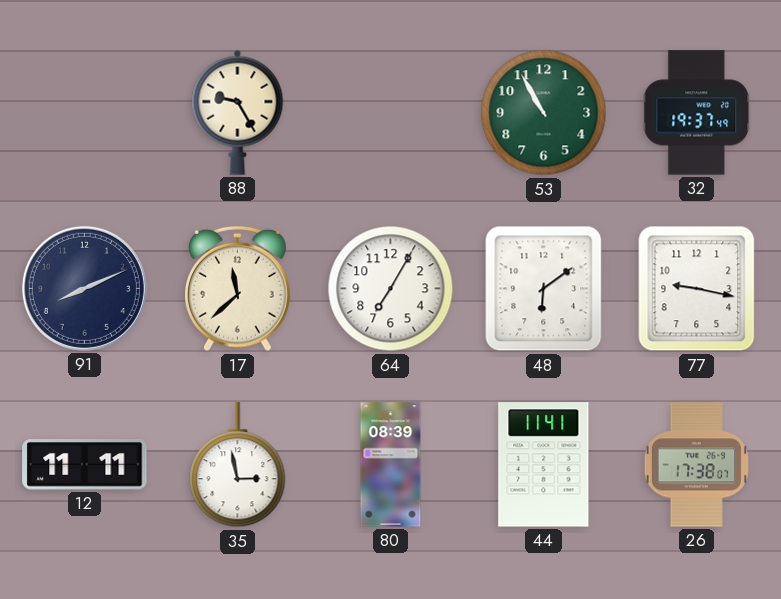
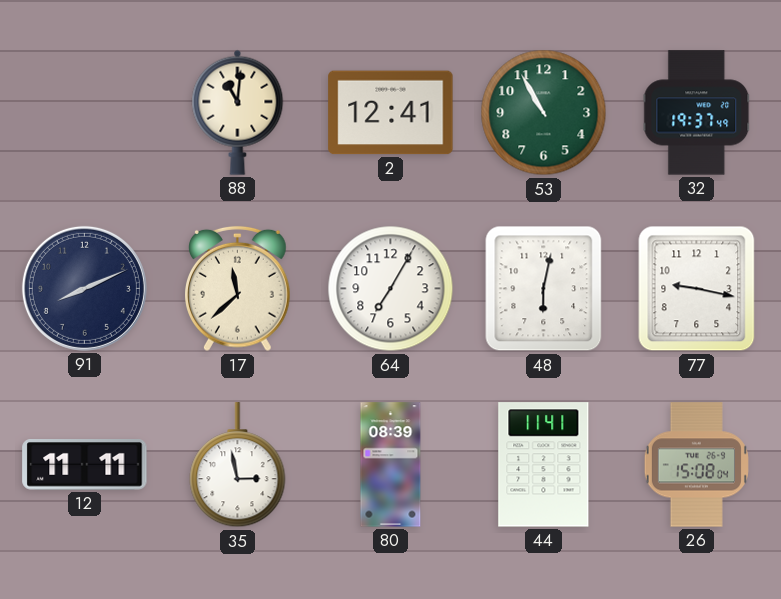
88: 9:25 -> 11:01 (238, 112)
2: none -> 12:41 (391, 113)
48: 6:09 -> 6:02 (544, 289)
26: 17:38 -> 15:08 (696, 465)
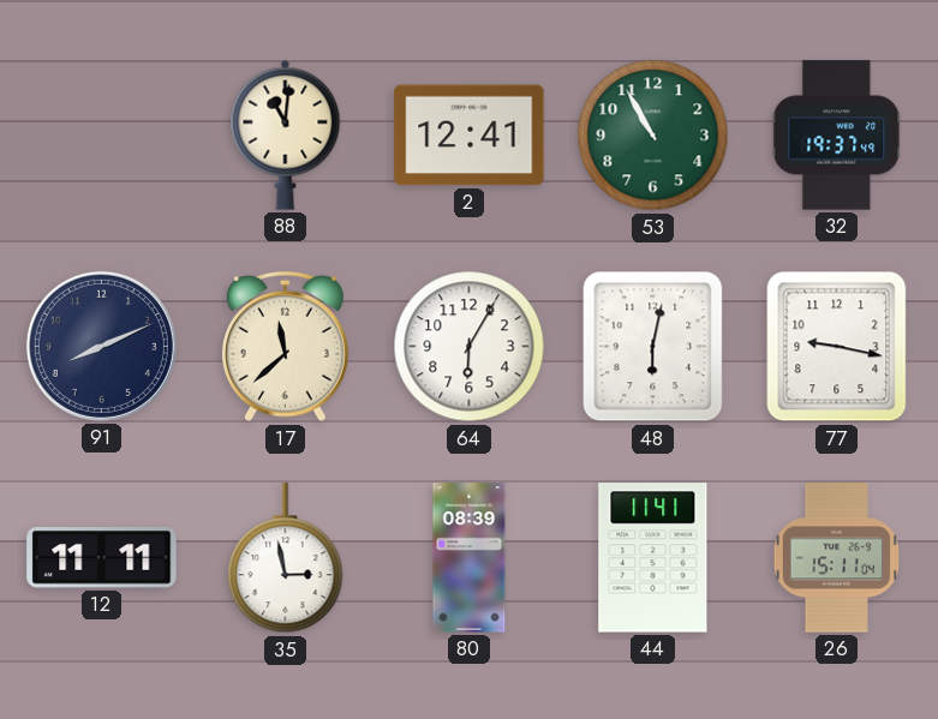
64: 7:05 -> 6:05 (470, 347)
26: 15:08 -> 15:11 (836, 558)
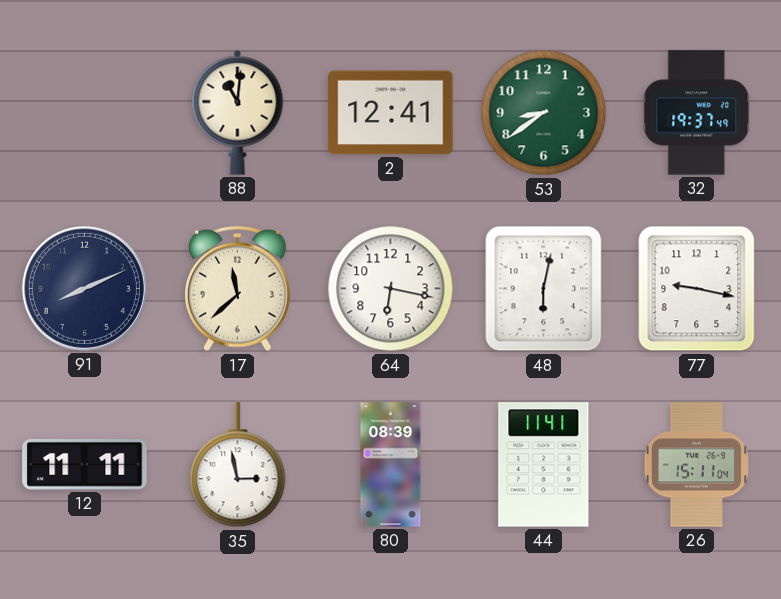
53: 10:55 -> 8:39 (544, 113)
64: 6:05 -> 6:17 (391, 289)
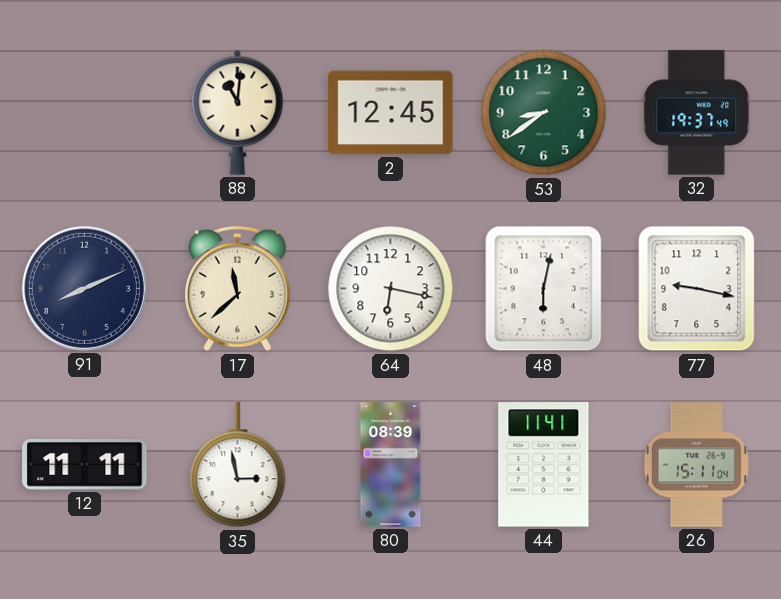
2: 12:41 -> 12:45 (391, 113)
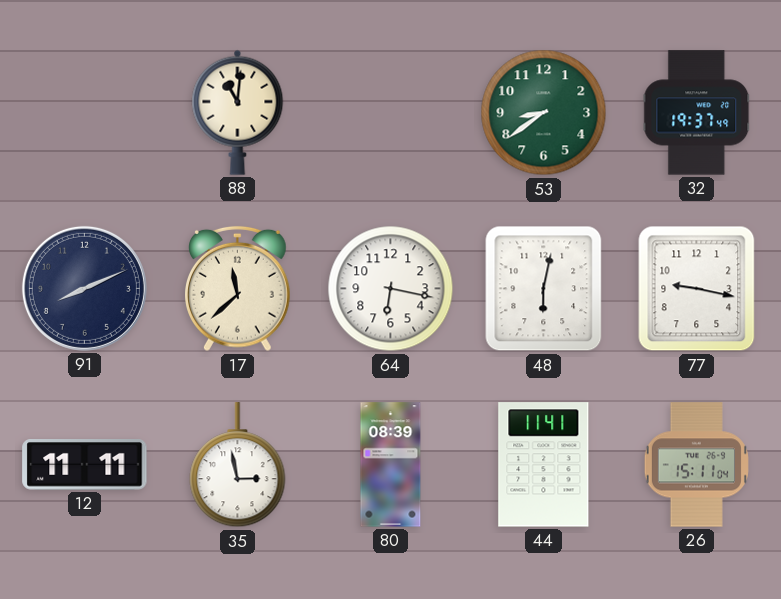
2: 12:45 -> none (391, 113)
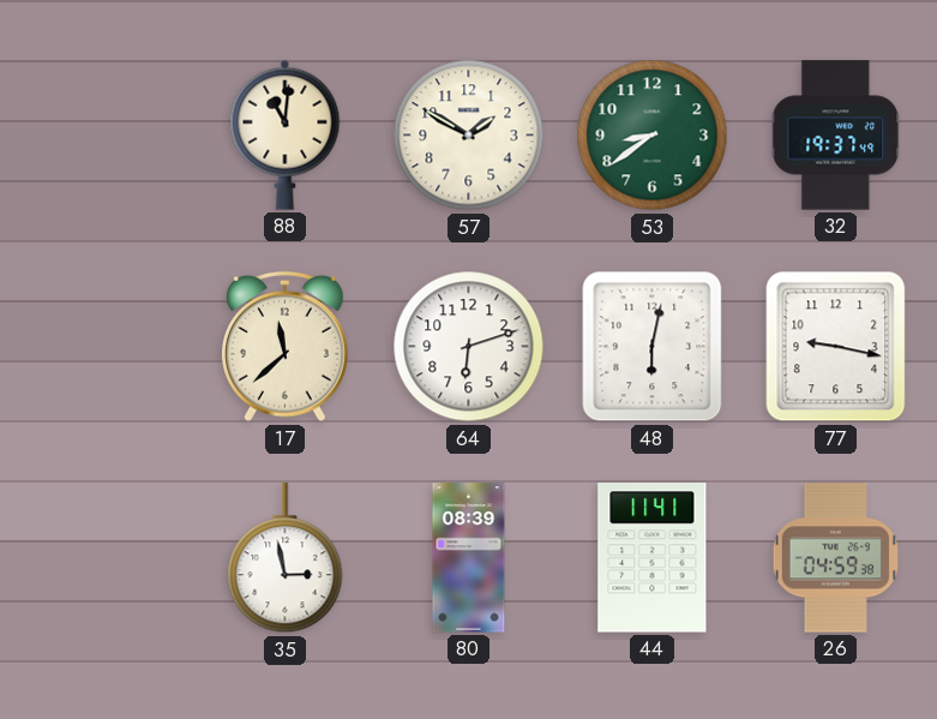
57: none -> 1:50 (469, 136)
91: 8:11 -> none (84, 288)
64: 6:17 -> 6:12 (469, 347)
12: 11:11 -> none (85, 465)
26: 15:11 -> 04:59 (835, 558)
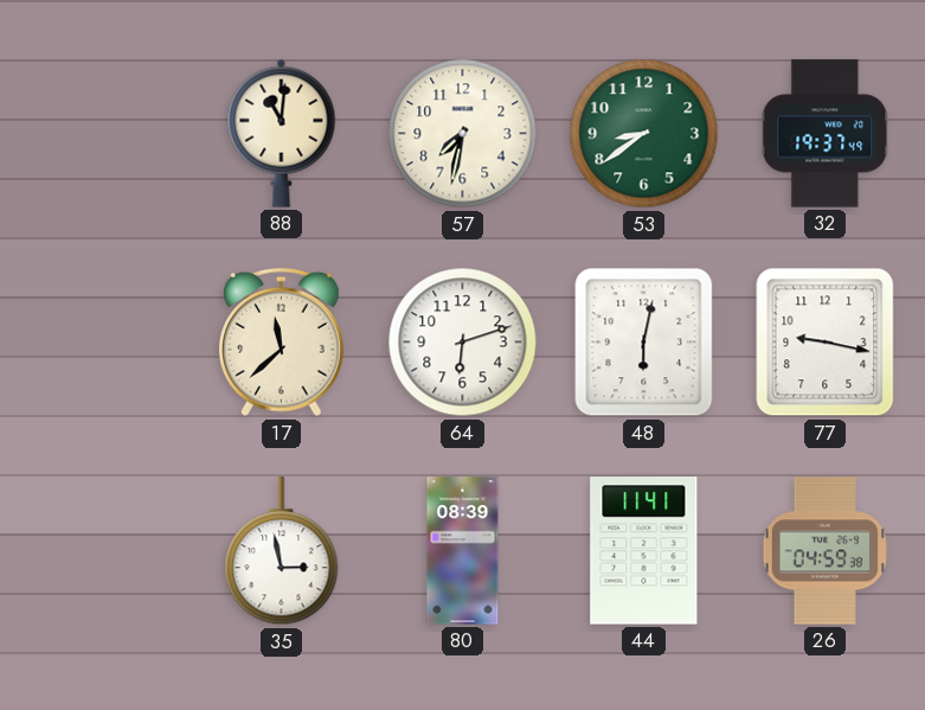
57: 1:50 -> 7:32 (463, 134)
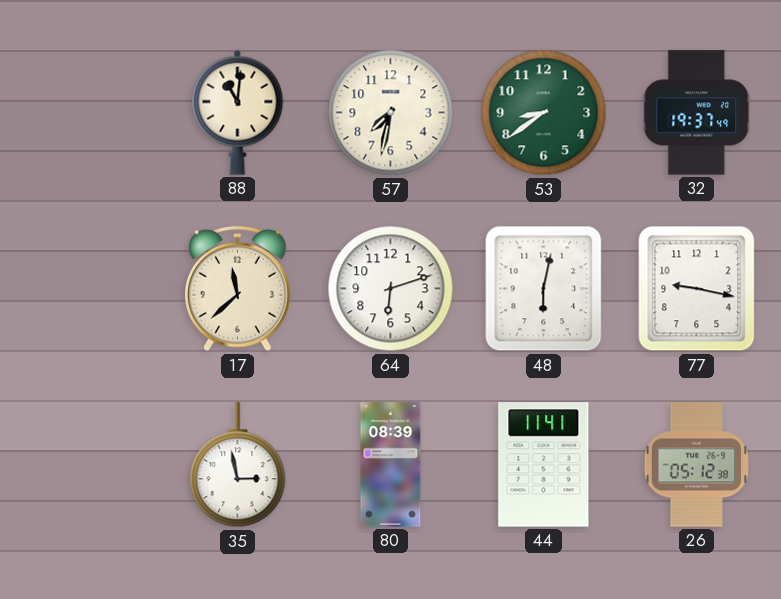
26: 04:59 -> 05:12 (696, 465)
